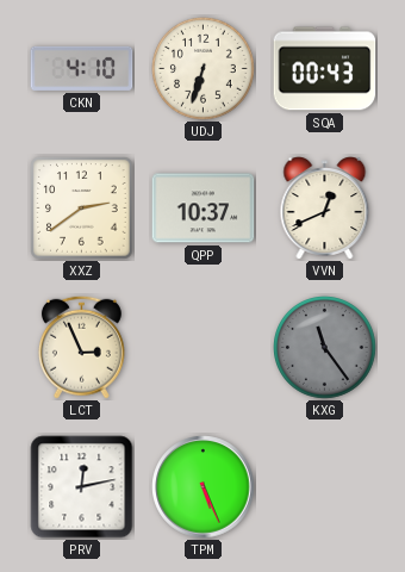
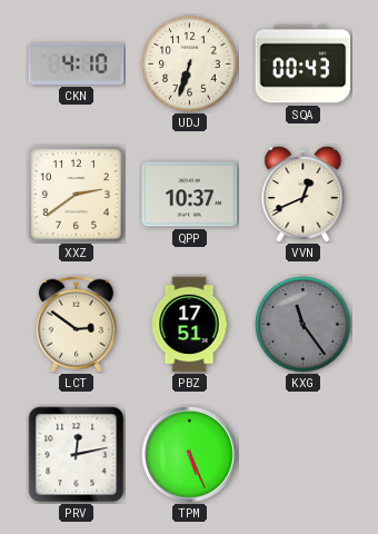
LCT: 2:56 -> 2:51 (76, 324)
PBZ: none -> 17:51 (189, 325)
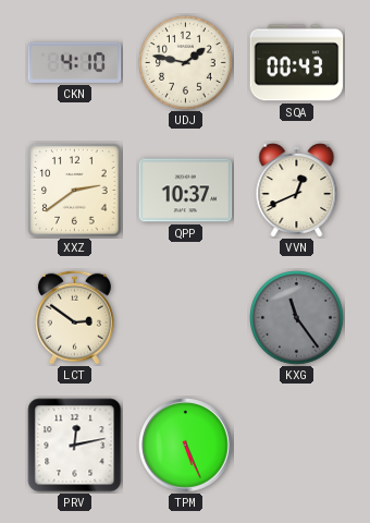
UDJ: 6:33 -> 1:47 (186, 63)
PBZ: 17:51 -> none (189, 325)
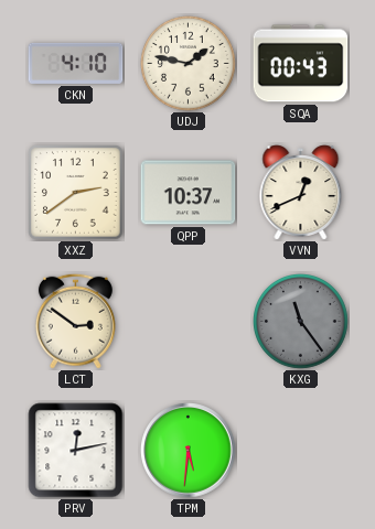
TPM: 5:26 -> 5:31 (189, 451)
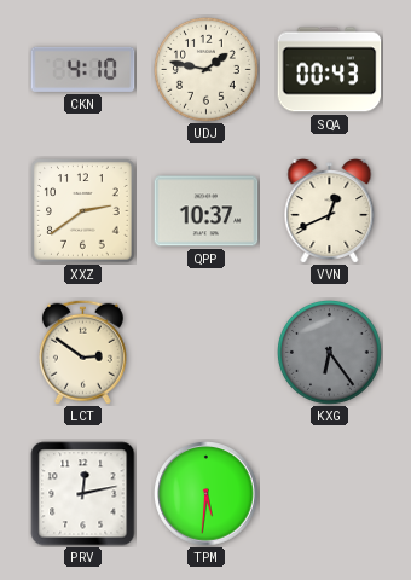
KXG: 11:24 -> 6:24 (330, 353)
